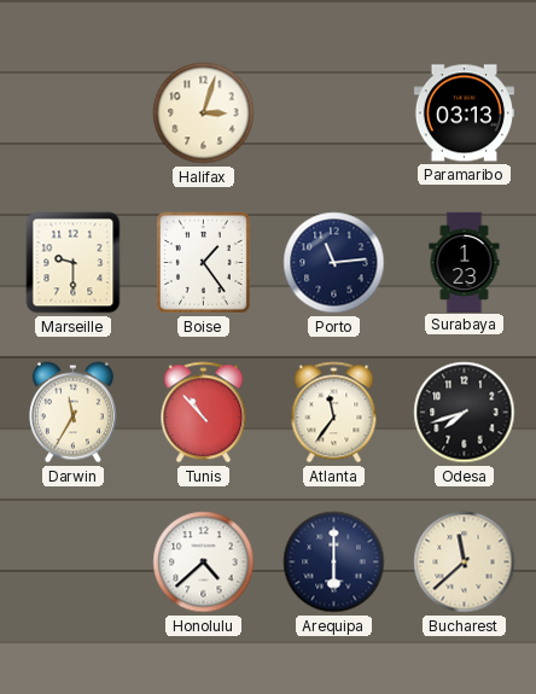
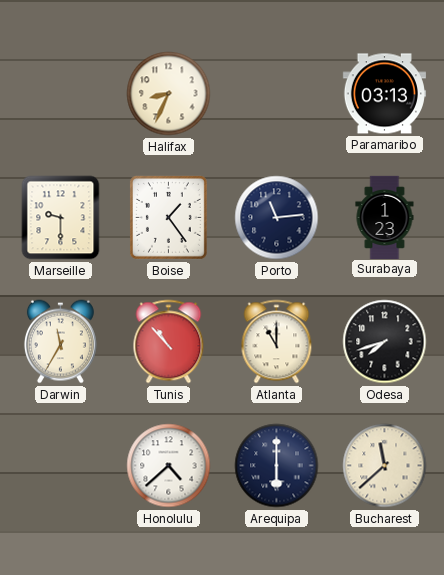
Halifax: 3:03 -> 8:34 (169, 94)
Atlanta: 11:36 -> 11:00 (277, 342)
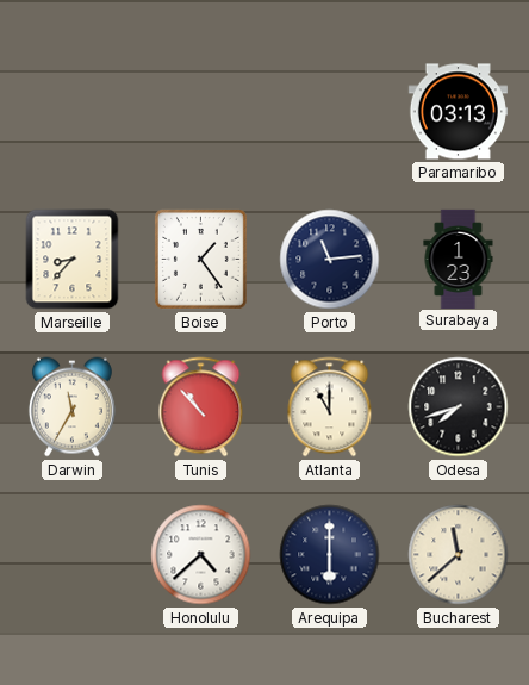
Halifax: 8:34 -> none (169, 94)
Marseille: 9:30 -> 8:37 (73, 260)
